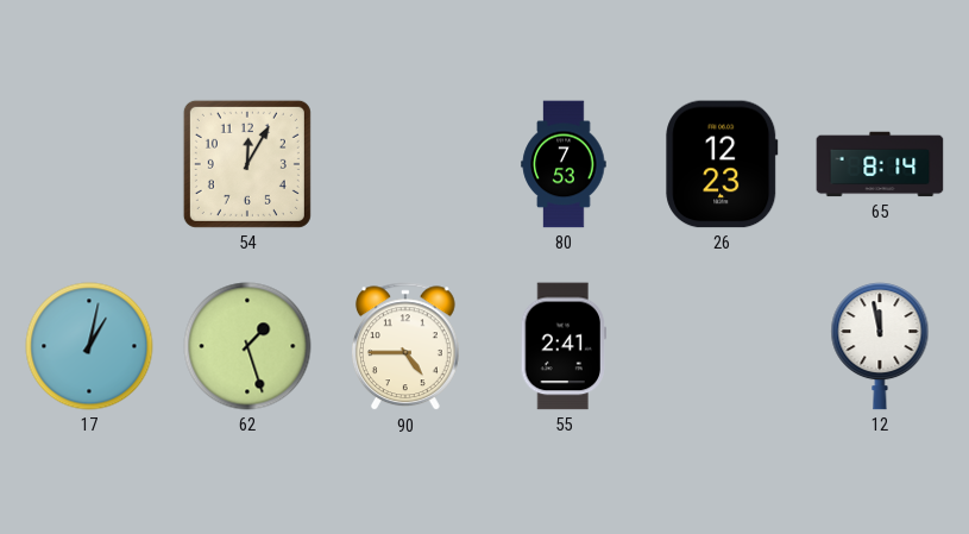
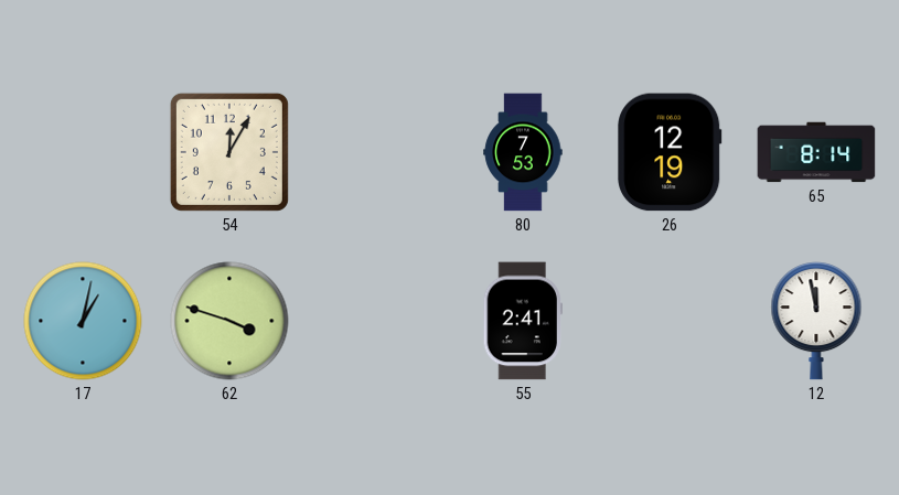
26: 12:23 -> 12:19 (670, 152)
62: 1:27 -> 3:48 (229, 321)
90: 4:45 -> none (405, 347)
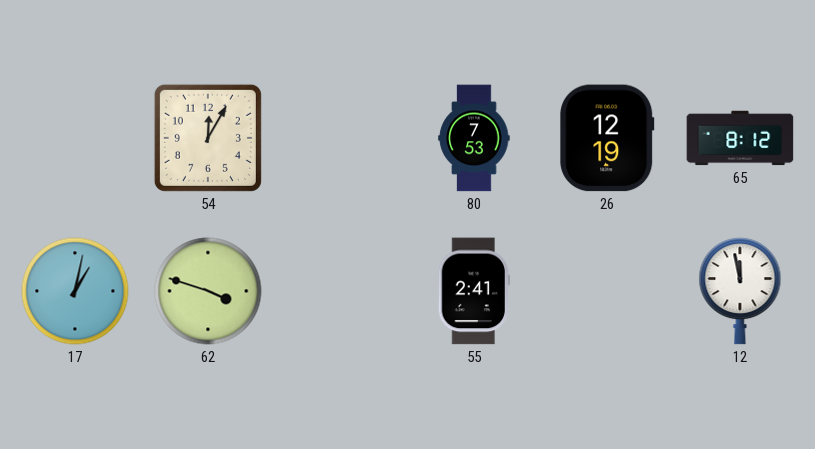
65: 8:14 -> 8:12 (740, 138)
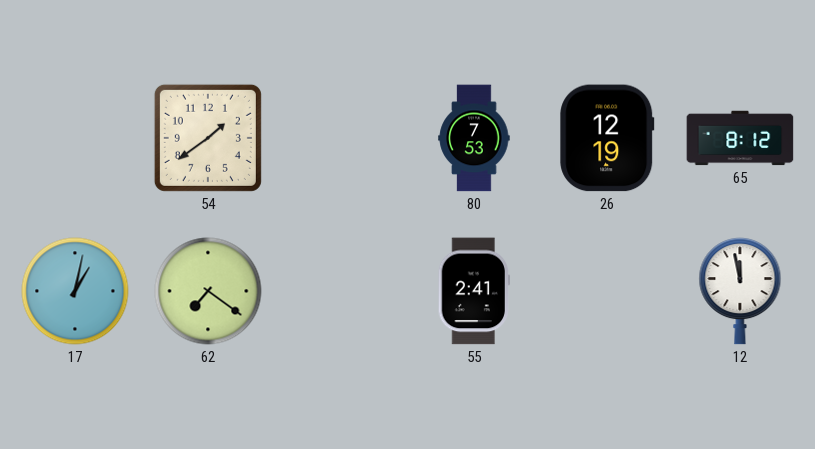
54: 12:05 -> 1:39 (208, 138)
62: 3:48 -> 7:21 (208, 291)
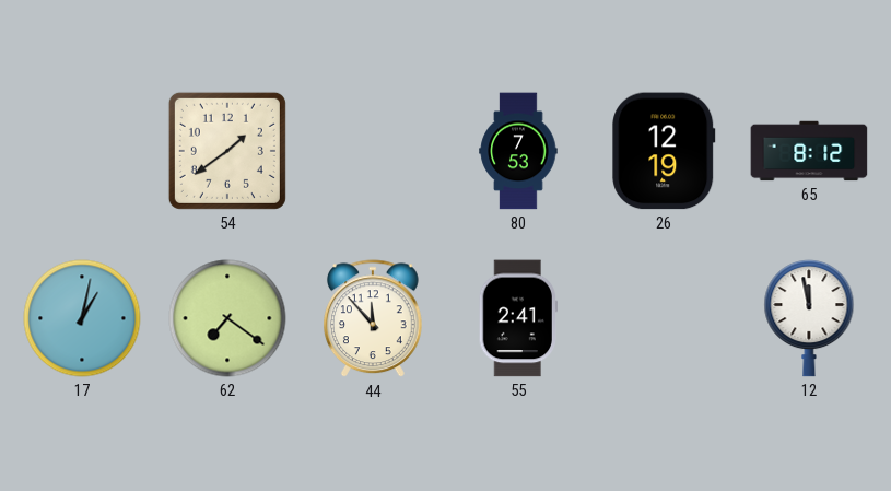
44: none -> 11:53 (373, 319)
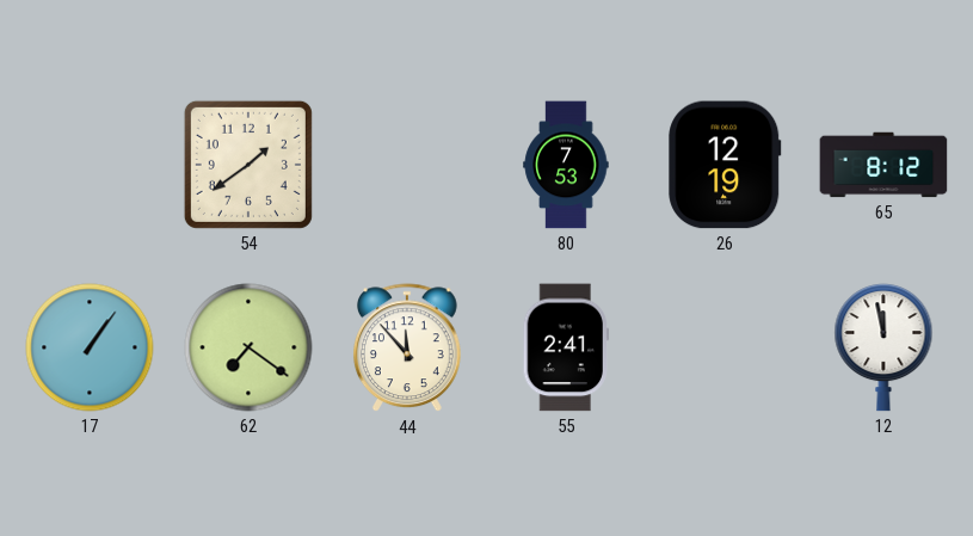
17: 1:02 -> 1:06 (90, 347)
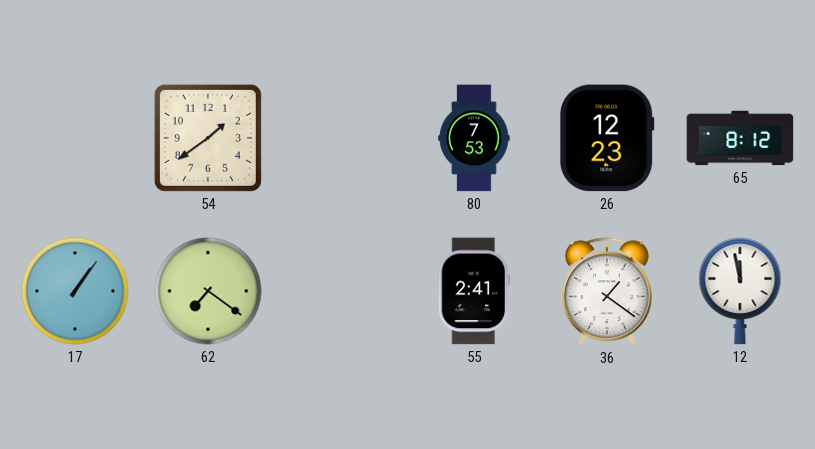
26: 12:19 -> 12:23 (607, 138)
44: 11:53 -> none (407, 349)
36: none -> 1:21 (607, 292)
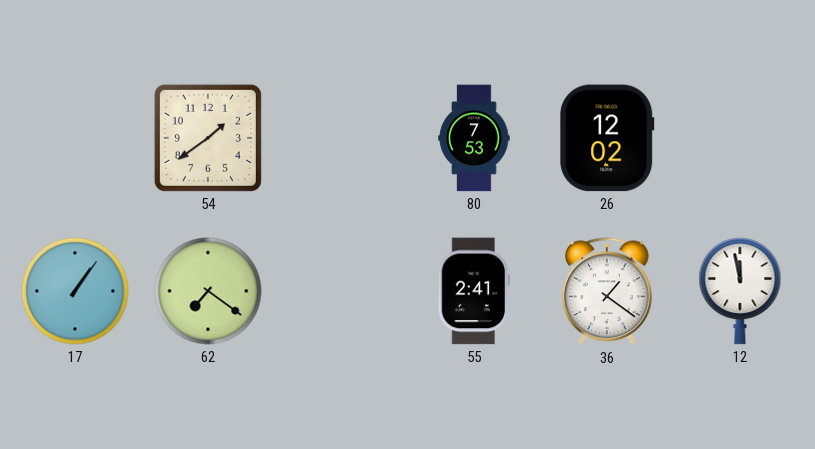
26: 12:23 -> 12:02 (607, 138)
65: 8:12 -> none (740, 138)
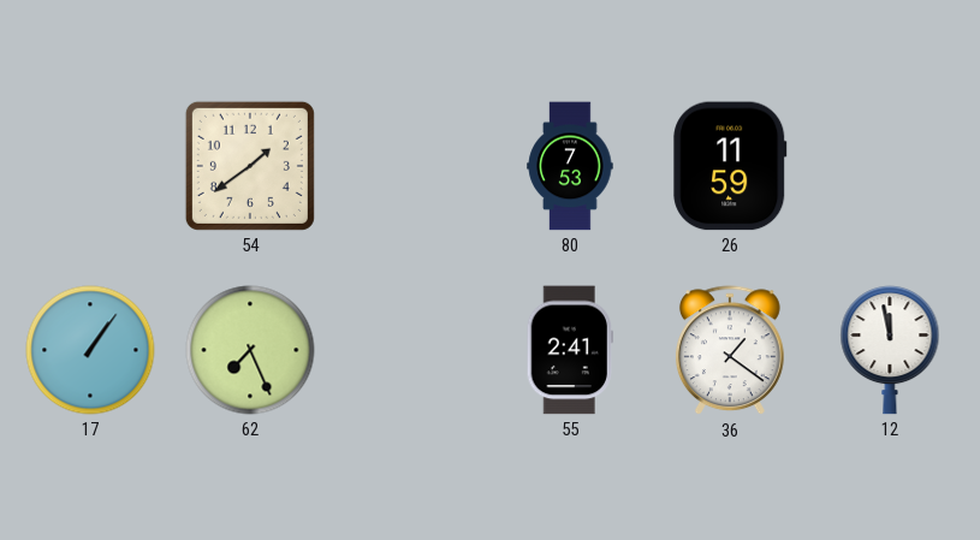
26: 12:02 -> 11:59 (730, 166)
62: 7:21 -> 7:26 (250, 350)
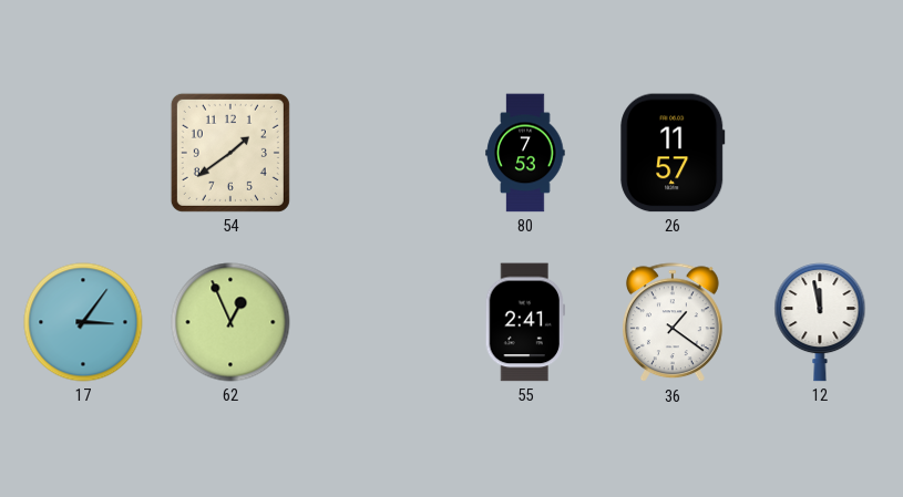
26: 11:59 -> 11:57 (673, 153)
17: 1:06 -> 3:06 (83, 322)
62: 7:26 -> 12:56 (230, 322)
